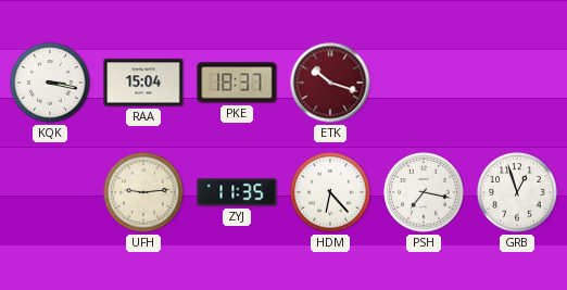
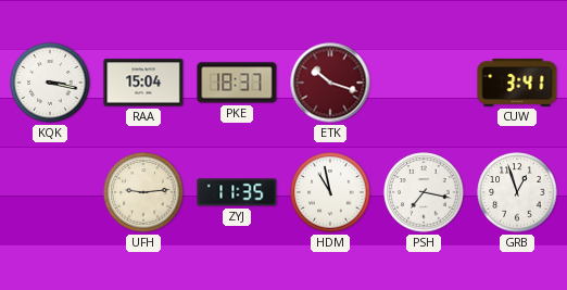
CUW: none -> 3:41 (517, 83)
HDM: 6:23 -> 10:58 (330, 192)
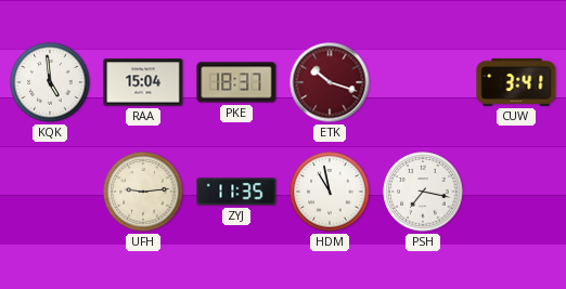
KQK: 3:17 -> 4:59 (50, 82)
GRB: 12:57 -> none (517, 192)
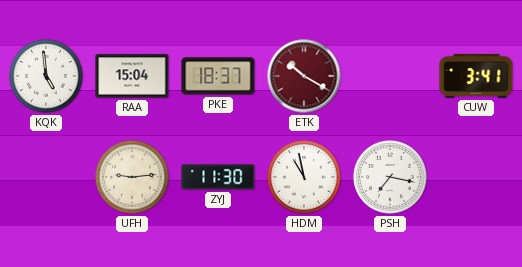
ETK: 10:18 -> 10:20 (304, 76)
ZYJ: 11:35 -> 11:30 (218, 177)
